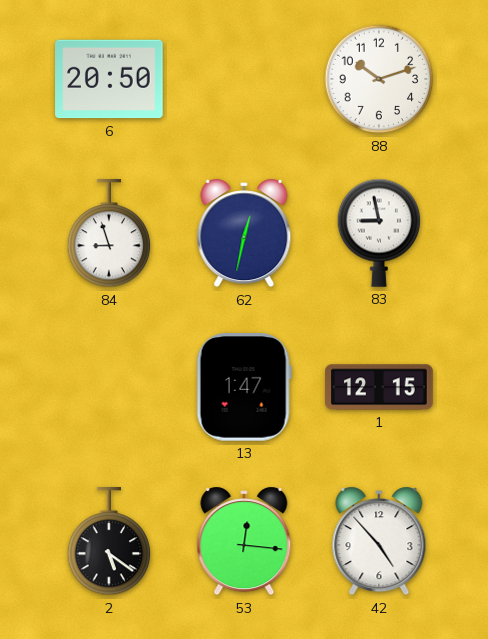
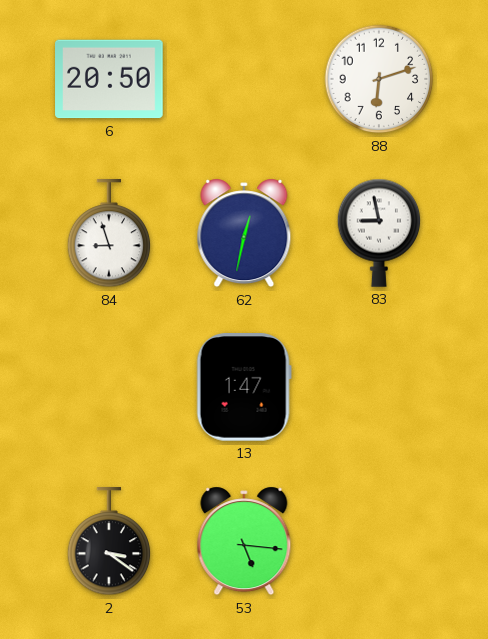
88: 10:12 -> 6:12 (379, 79)
1: 12:15 -> none (379, 387)
2: 5:21 -> 3:21 (109, 542)
53: 12:16 -> 5:16 (244, 541)
42: 4:53 -> none (379, 541)
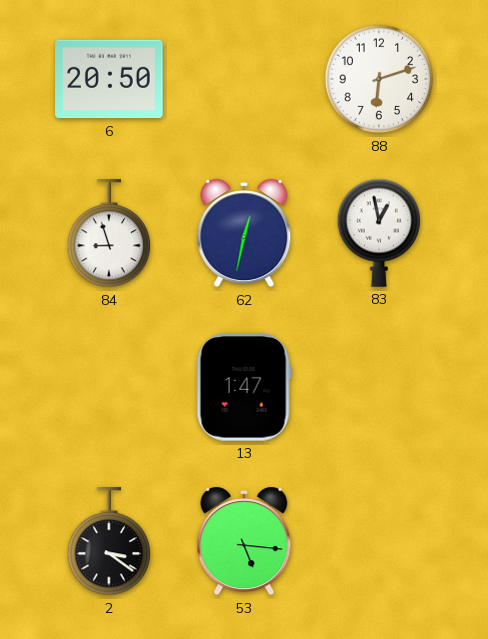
83: 8:58 -> 12:58 (379, 233)
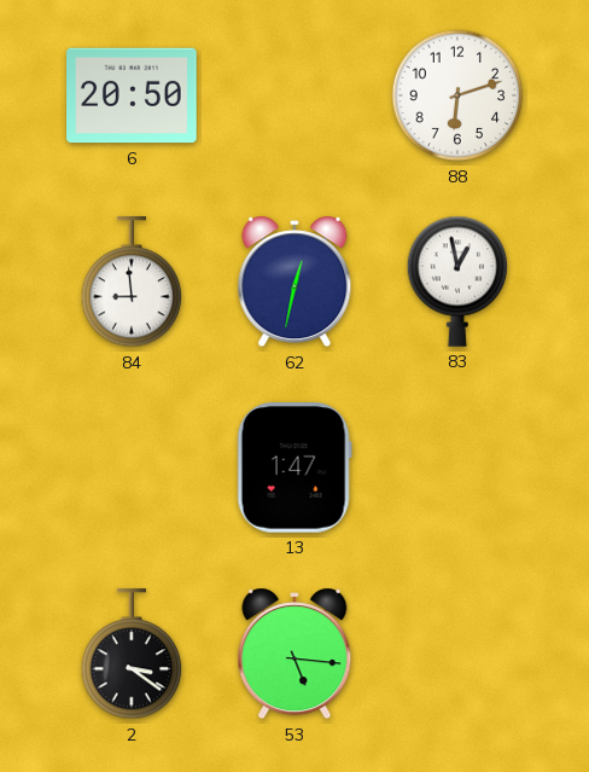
84: 8:57 -> 8:59 (132, 283)
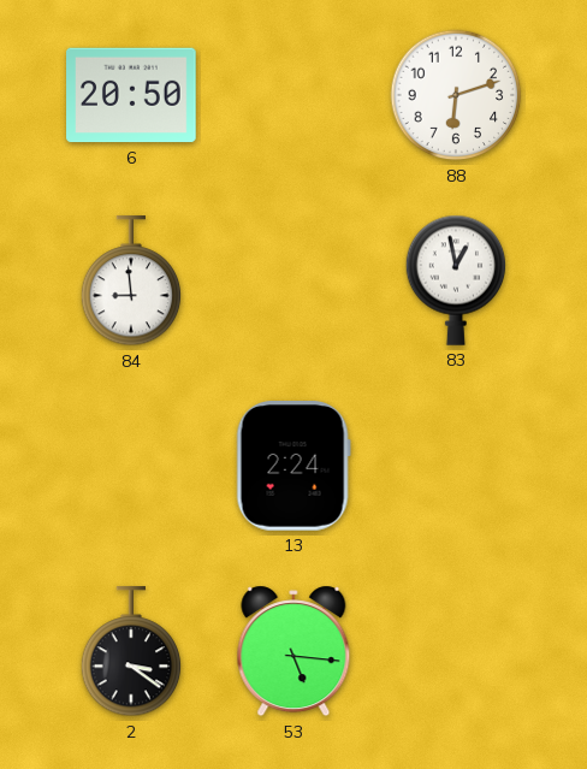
62: 12:32 -> none (294, 281)
13: 1:47 -> 2:24 (293, 467)
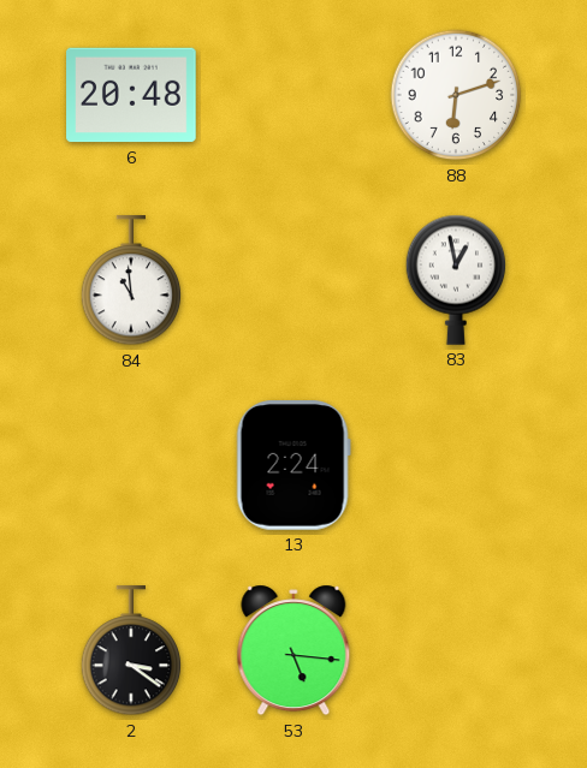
6: 20:50 -> 20:48 (131, 95)
84: 8:59 -> 10:59 (131, 281)
